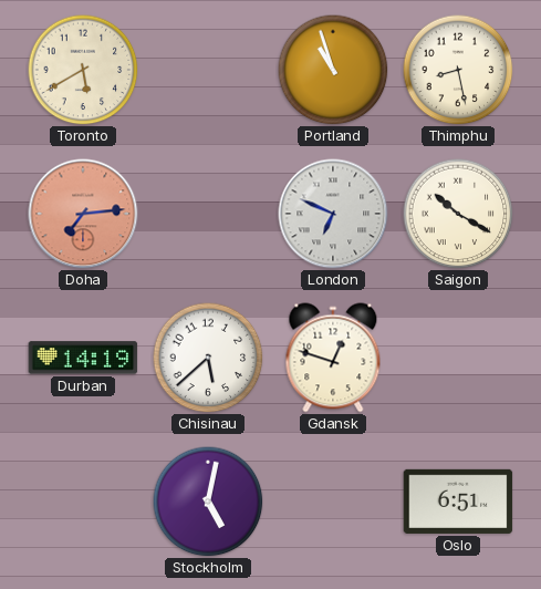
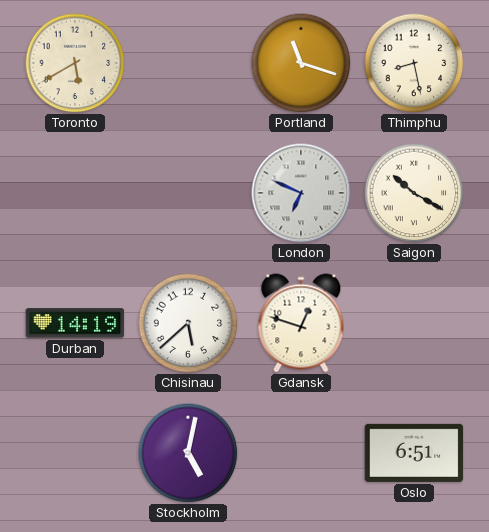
Portland: 10:57 -> 11:18 (301, 63)
Doha: 7:14 -> none (83, 214)
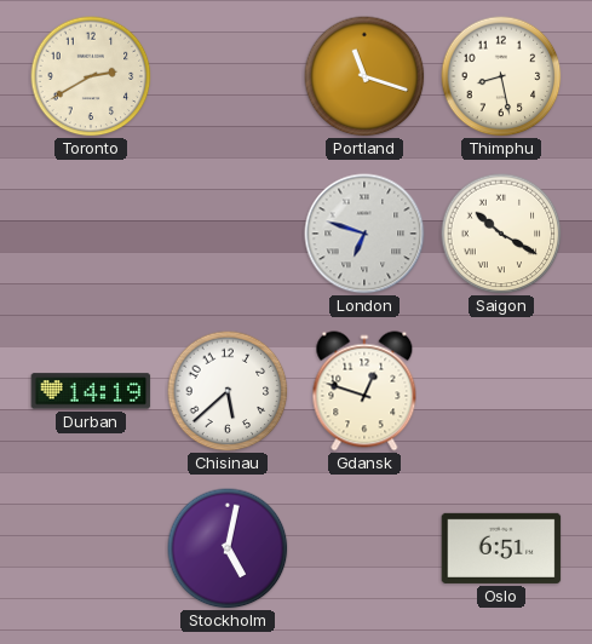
Toronto: 5:40 -> 2:40 (91, 76)
London: 6:49 -> 6:48 (364, 234)
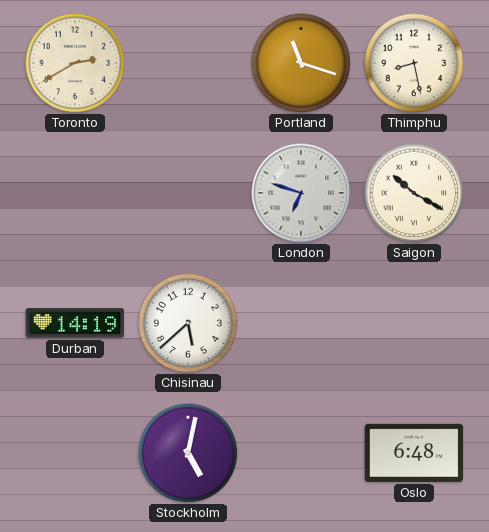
Gdansk: 12:48 -> none (364, 391)
Oslo: 6:51 -> 6:48 (414, 453)
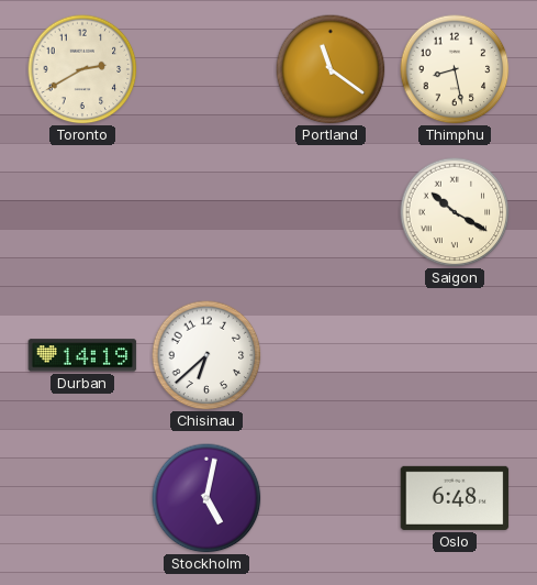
Portland: 11:18 -> 11:21 (331, 69)
London: 6:48 -> none (301, 193)
Chisinau: 5:38 -> 6:38 (206, 355)
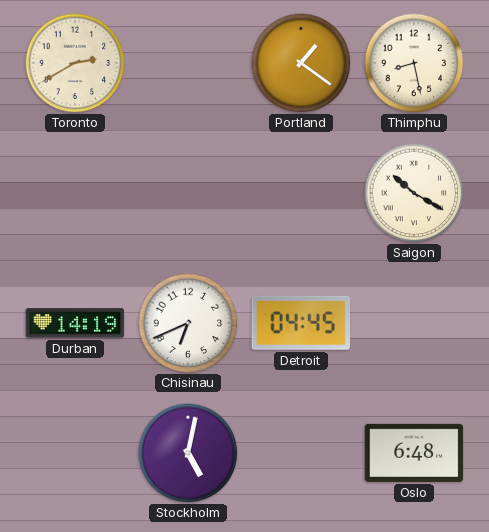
Portland: 11:21 -> 1:21 (301, 63)
Chisinau: 6:38 -> 6:41 (188, 323)
Detroit: none -> 04:45 (301, 323)
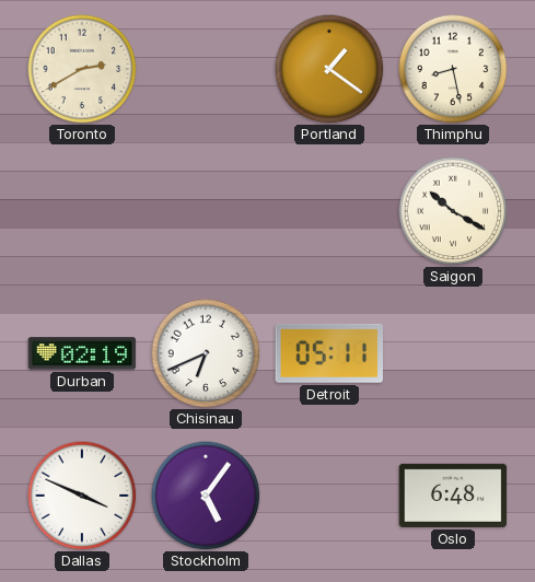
Durban: 14:19 -> 02:19 (82, 353)
Detroit: 04:45 -> 05:11 (329, 353)
Dallas: none -> 3:49 (82, 496)
Stockholm: 5:02 -> 5:06 (206, 496)
